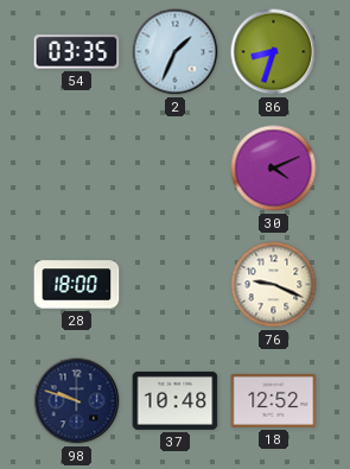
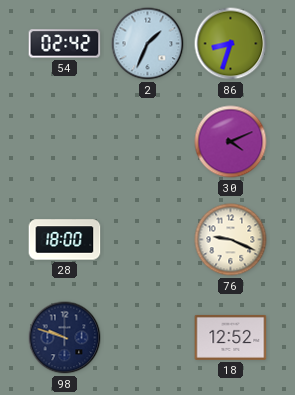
54: 03:35 -> 02:42 (65, 44)
37: 10:48 -> none (176, 400)
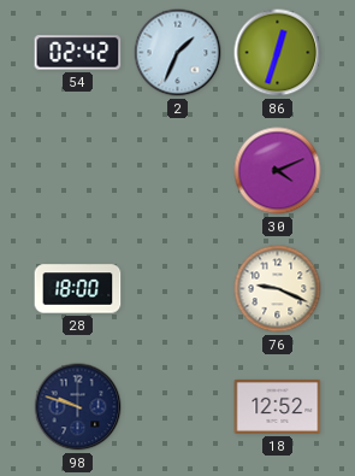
86: 8:33 -> 12:33 (278, 53)
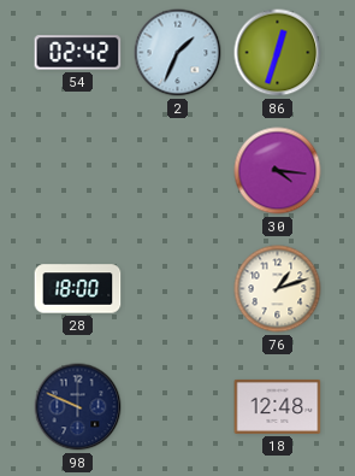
30: 4:11 -> 4:16 (278, 171)
76: 9:19 -> 1:12 (278, 289)
98: 9:48 -> 9:49 (78, 407)
18: 12:52 -> 12:48 (278, 406)
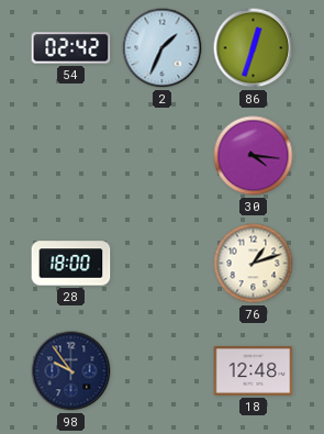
98: 9:49 -> 9:54 (71, 371)
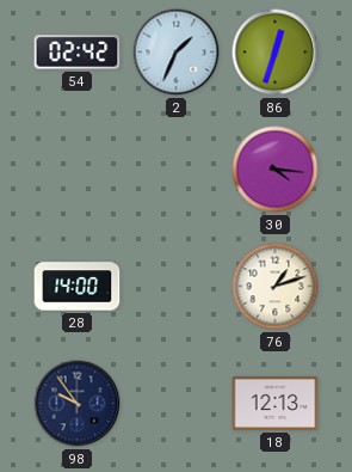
28: 18:00 -> 14:00 (78, 287)
18: 12:48 -> 12:13 (276, 403)
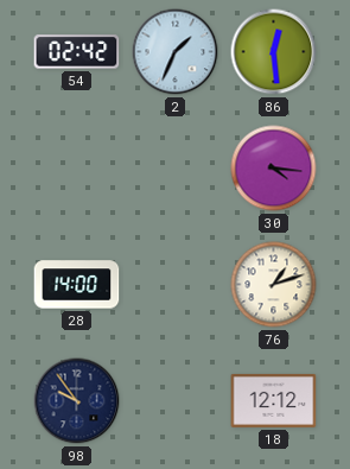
86: 12:33 -> 12:29 (274, 52)
18: 12:13 -> 12:12 (274, 400)
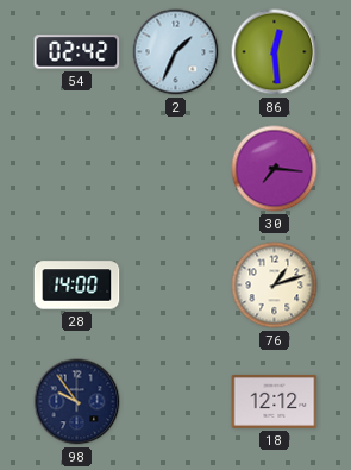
30: 4:16 -> 7:16 (275, 169)
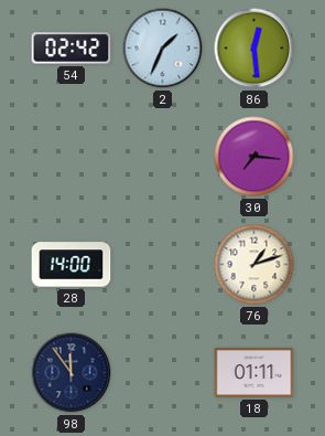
98: 9:54 -> 11:54 (72, 373)
18: 12:12 -> 01:11 (254, 372)
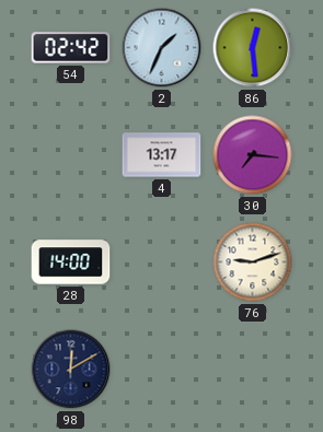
4: none -> 13:17 (162, 155)
76: 1:12 -> 9:12 (253, 262)
98: 11:54 -> 12:10 (71, 370)
18: 01:11 -> none (254, 372)
